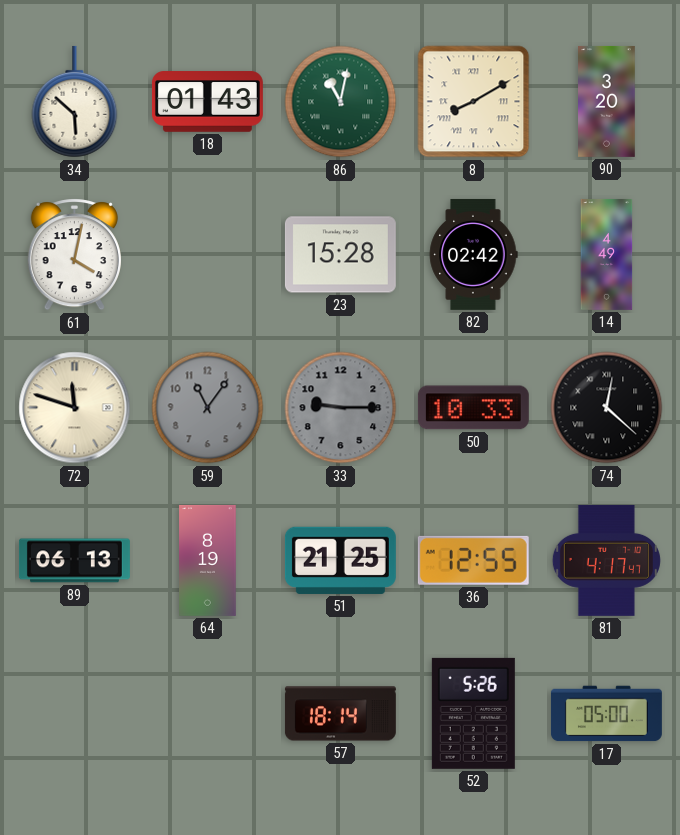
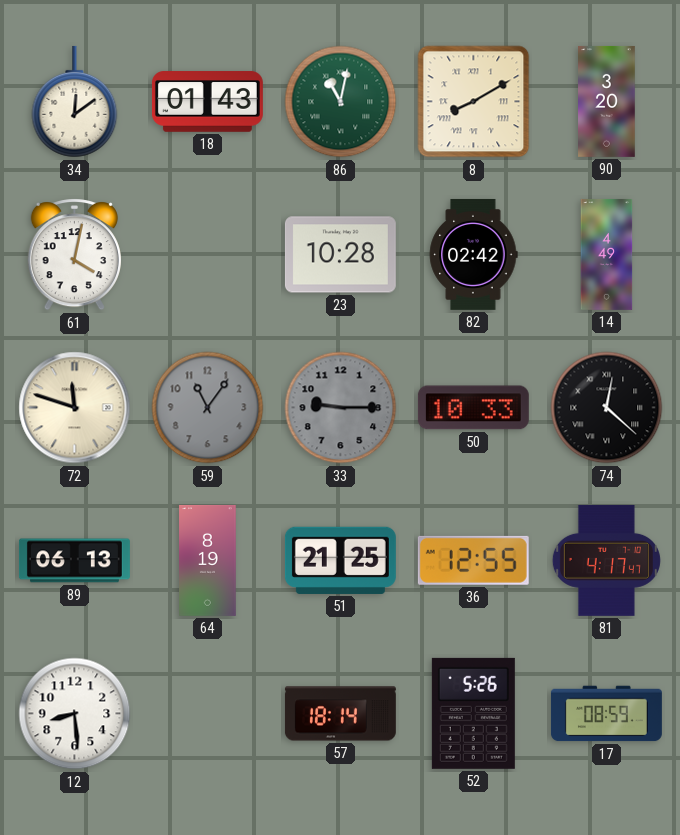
34: 5:52 -> 12:09 (75, 102)
23: 15:28 -> 10:28 (340, 255)
12: none -> 8:29 (75, 714)
17: 05:00 -> 08:59 (606, 714)
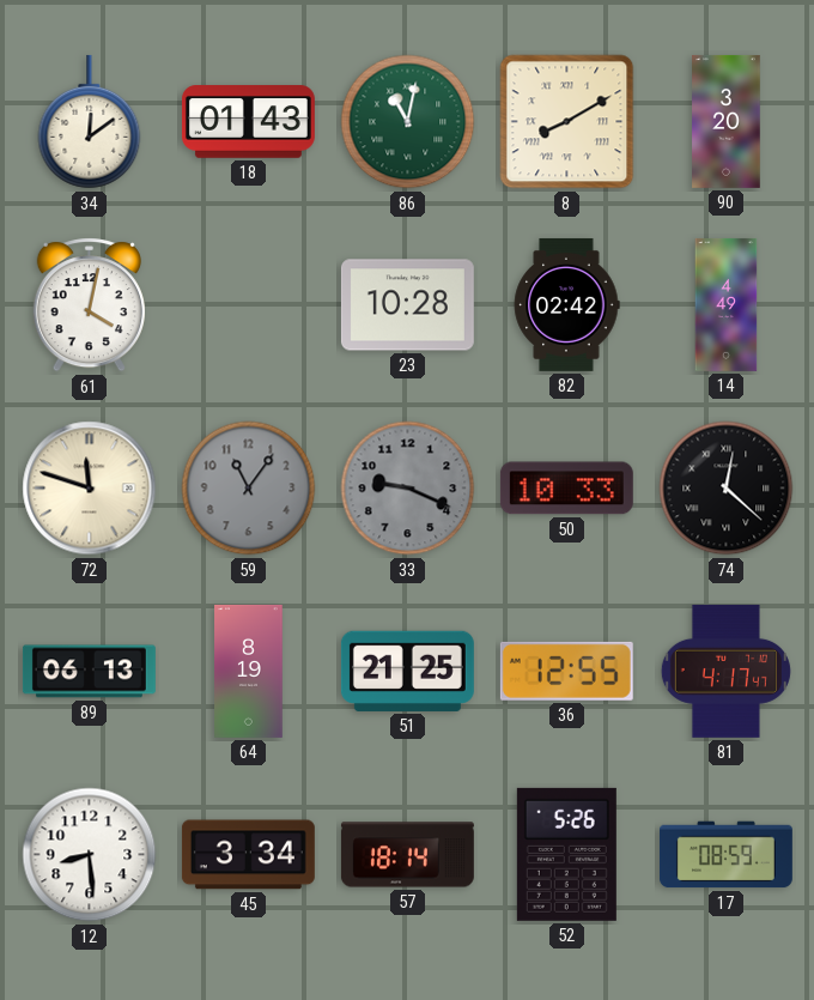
33: 9:15 -> 9:19 (408, 489)
45: none -> 3:34 (248, 855)
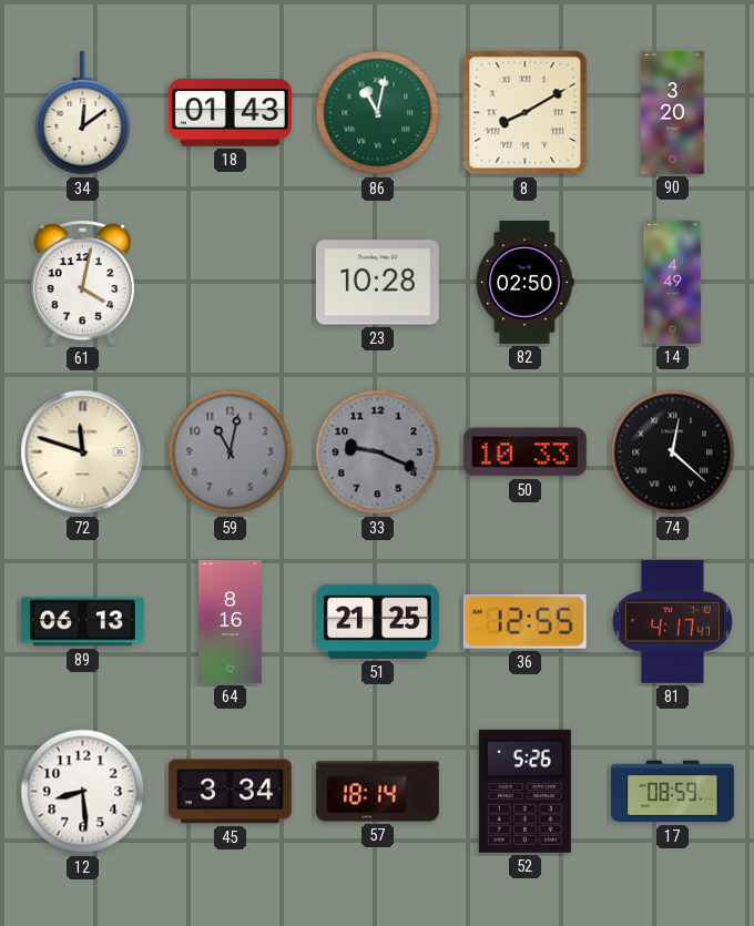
82: 02:42 -> 02:50 (524, 282)
59: 11:06 -> 11:02 (231, 452)
64: 8:19 -> 8:16 (231, 621)
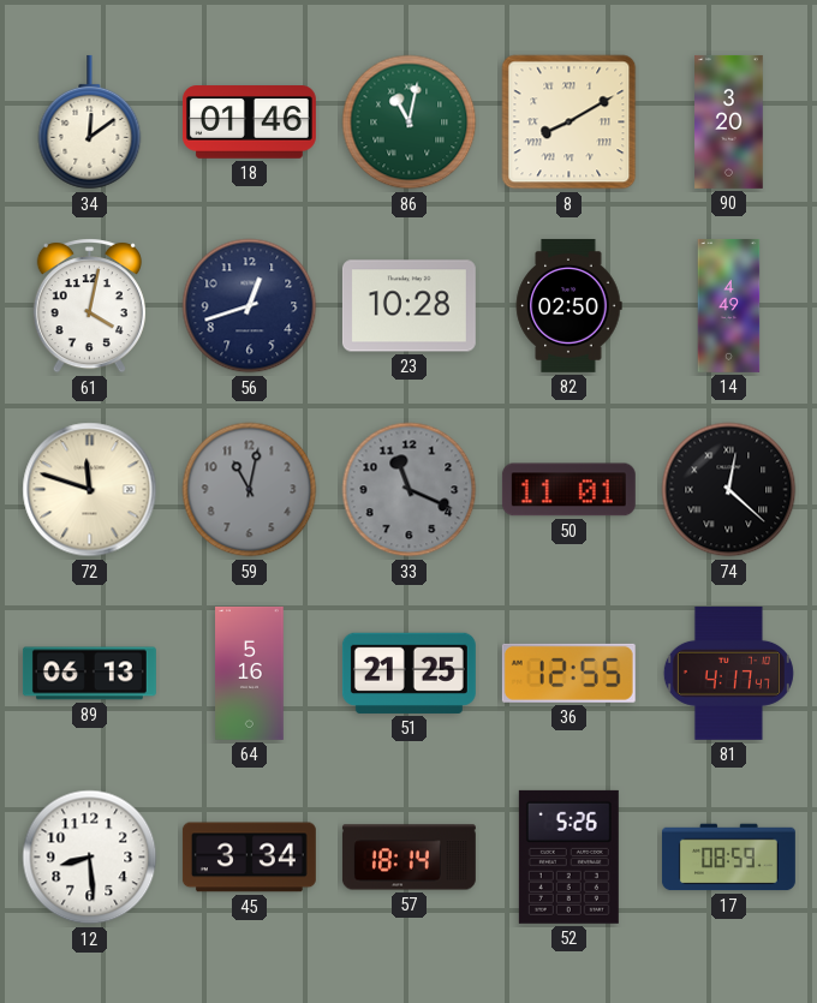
18: 01:43 -> 01:46 (249, 123)
56: none -> 12:42 (250, 306)
33: 9:19 -> 11:19 (410, 490)
50: 10:33 -> 11:01 (568, 490)
64: 8:16 -> 5:16 (250, 673)
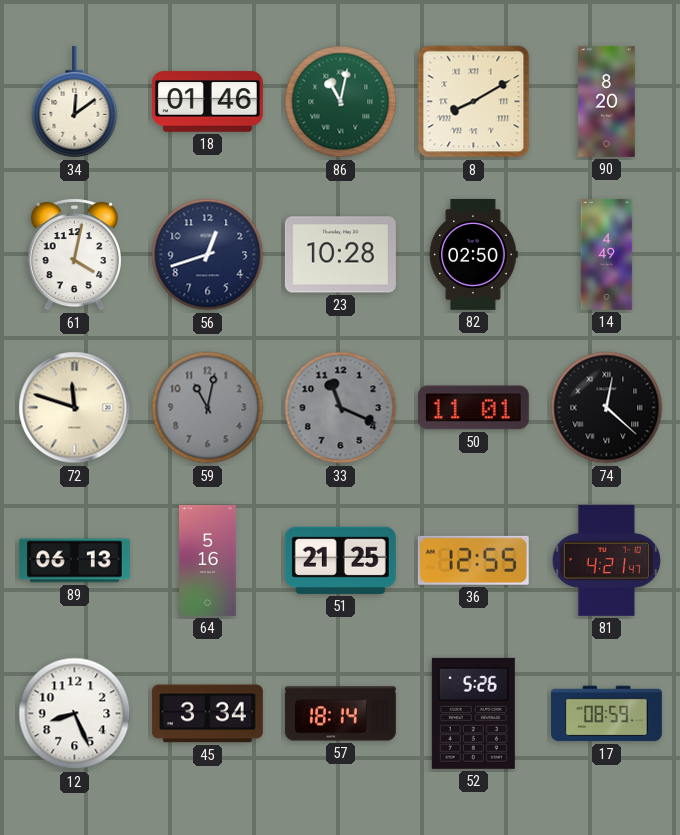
90: 3:20 -> 8:20 (607, 101)
81: 4:17 -> 4:21 (606, 560)
12: 8:29 -> 8:26 (75, 714)
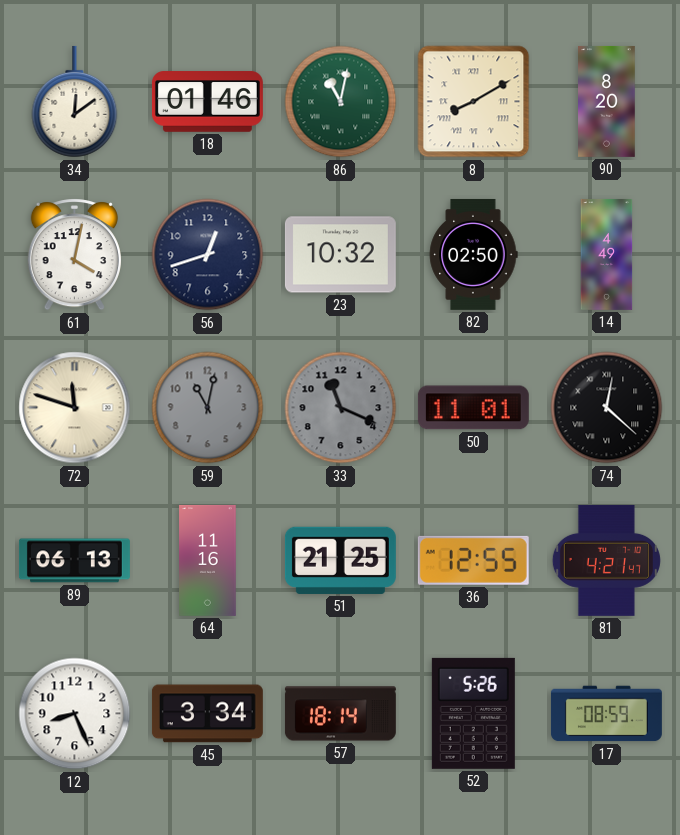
23: 10:28 -> 10:32 (340, 255)
64: 5:16 -> 11:16 (208, 560)
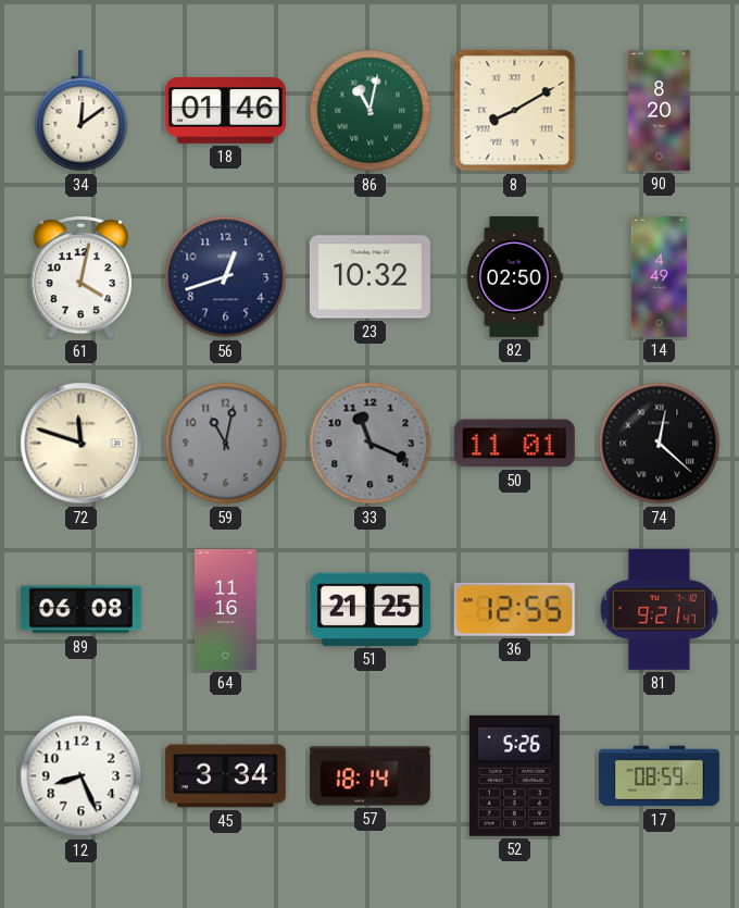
89: 06:13 -> 06:08 (80, 610)
81: 4:21 -> 9:21 (659, 609)
